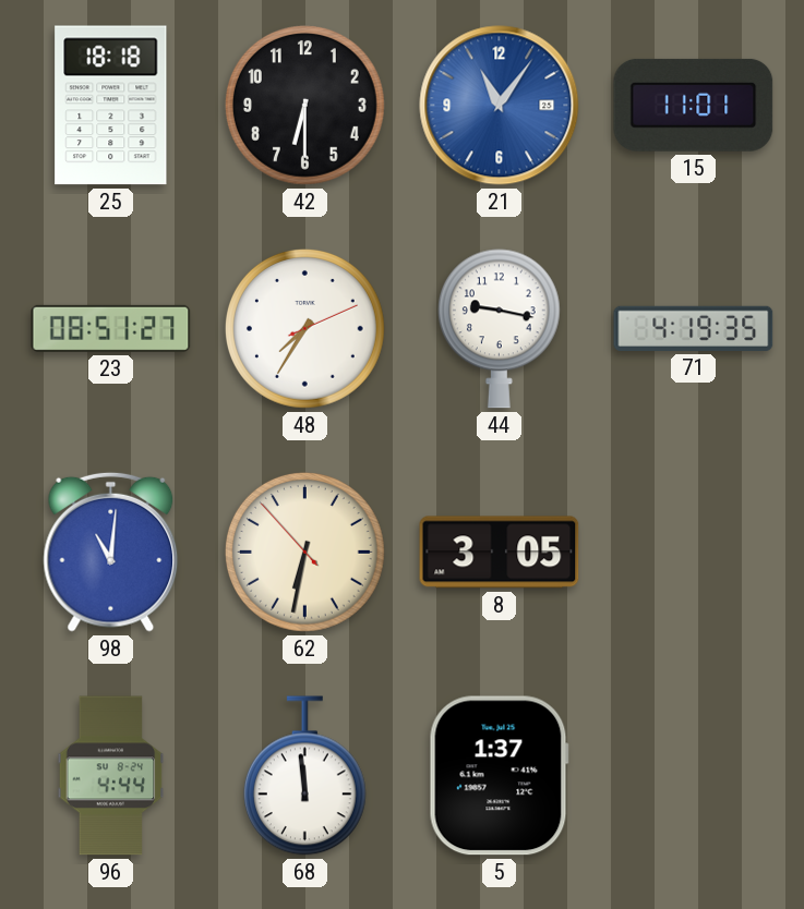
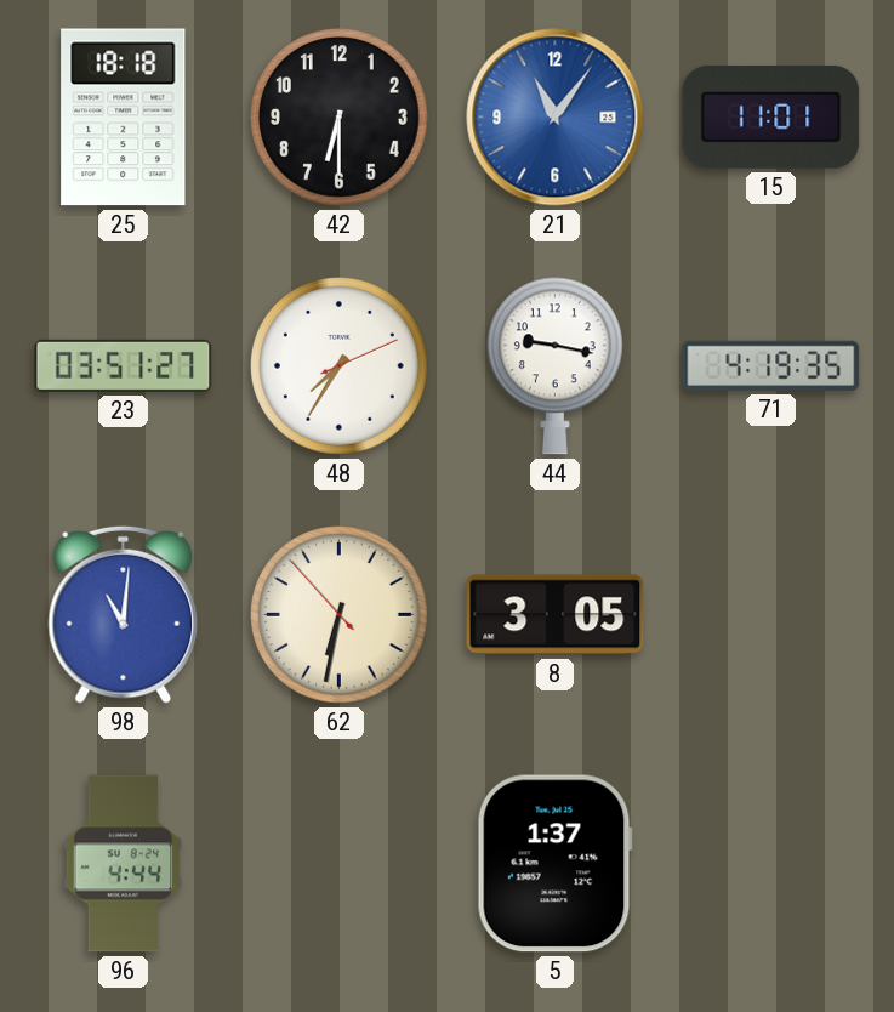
23: 08:51 -> 03:51 (124, 365)
68: 11:59 -> none (304, 776)
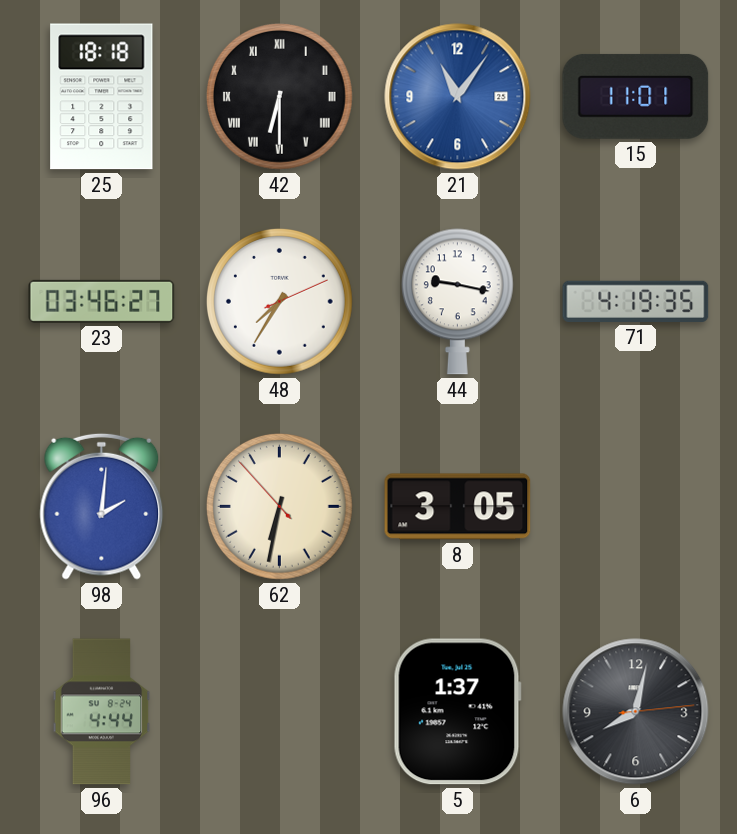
42 numerals: Arabic -> Roman (279, 96)
23: 03:51 -> 03:46 (102, 301)
98: 11:01 -> 2:01 (102, 506)
6: none -> 8:02 (636, 712)
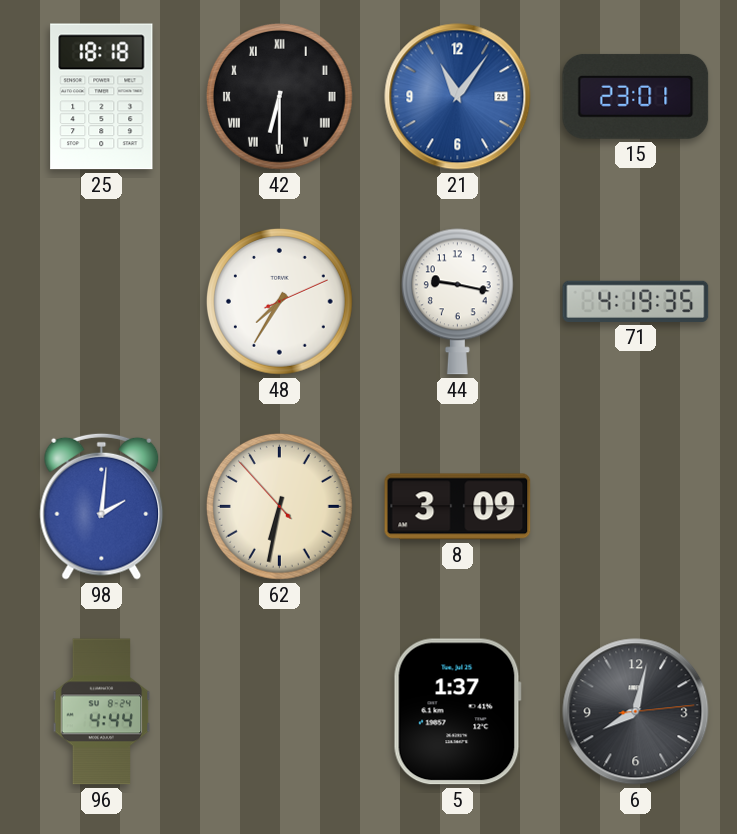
15: 11:01 -> 23:01 (636, 96)
23: 03:46 -> none (102, 301)
8: 3:05 -> 3:09 (458, 507)
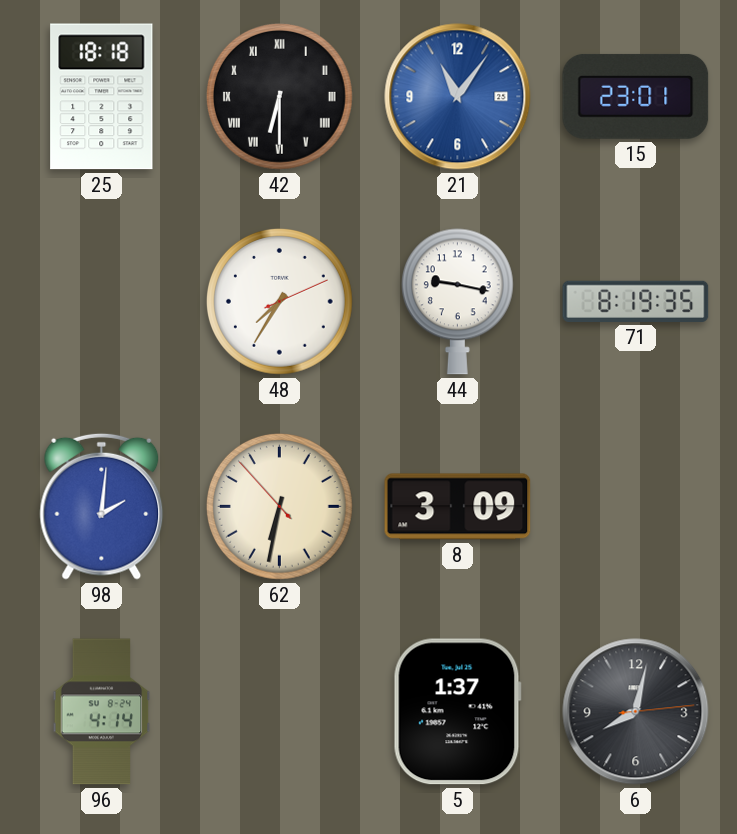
71: 4:19 -> 8:19 (636, 301)
96: 4:44 -> 4:14 (102, 712)
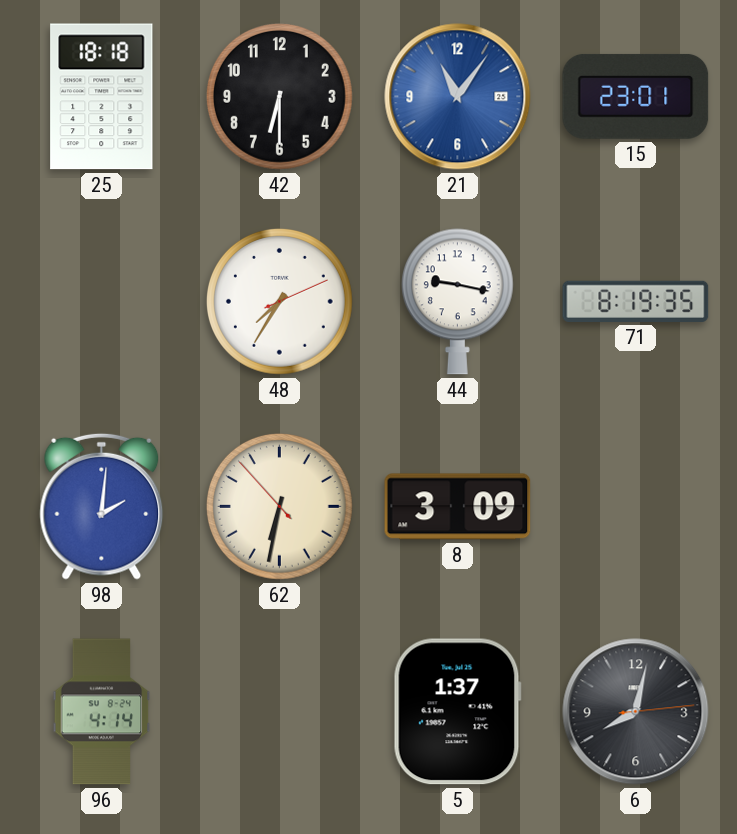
42 numerals: Roman -> Arabic (279, 96)
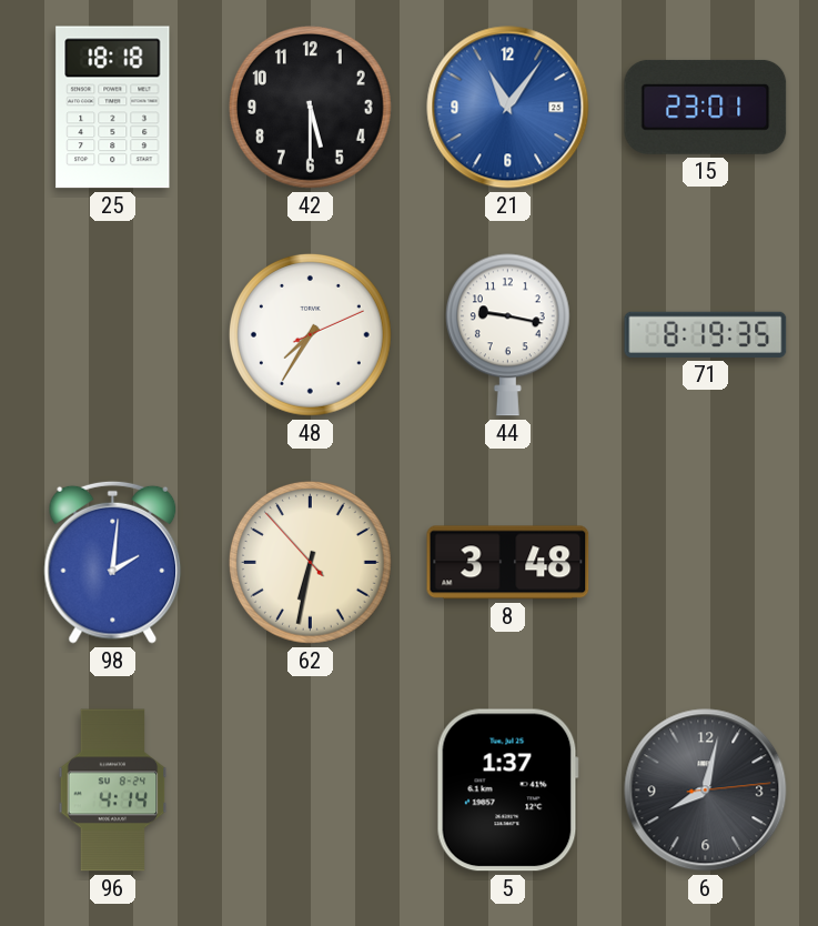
42: 6:30 -> 5:30 (310, 107)
8: 3:09 -> 3:48 (508, 563)
